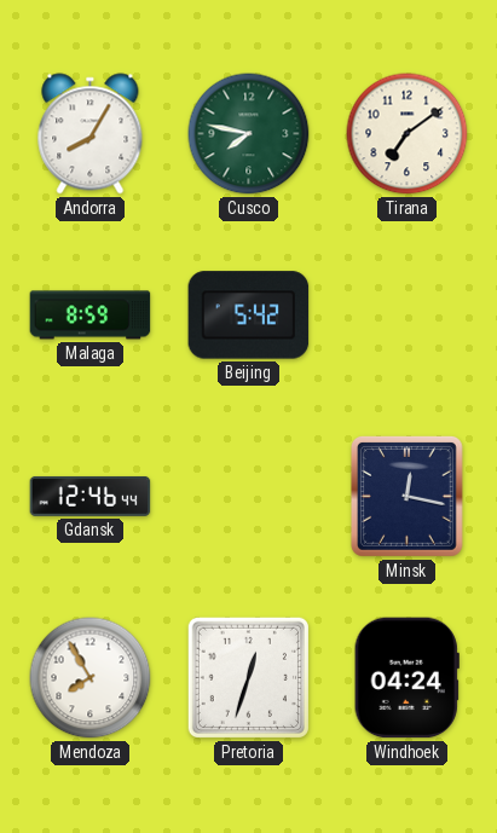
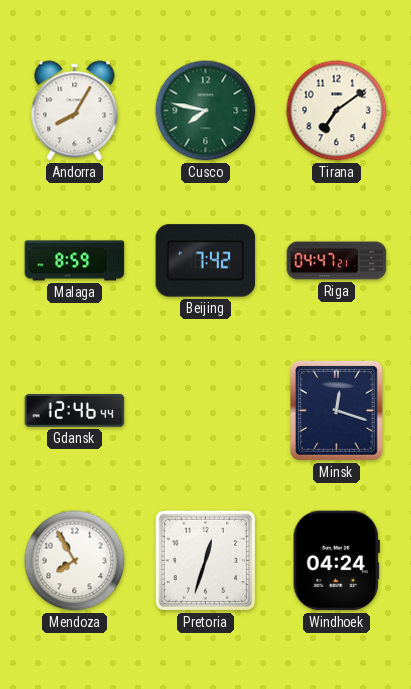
Beijing: 5:42 -> 7:42 (206, 261)
Riga: none -> 04:47 (337, 261)
Minsk: 12:17 -> 12:18 (336, 410)
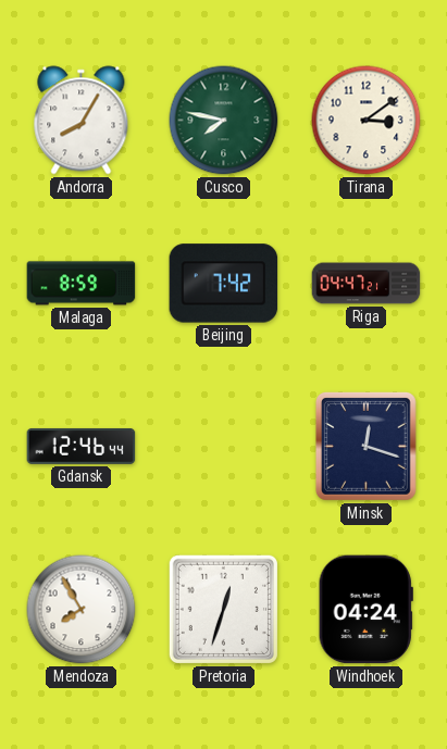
Tirana: 7:09 -> 3:09 (367, 121)
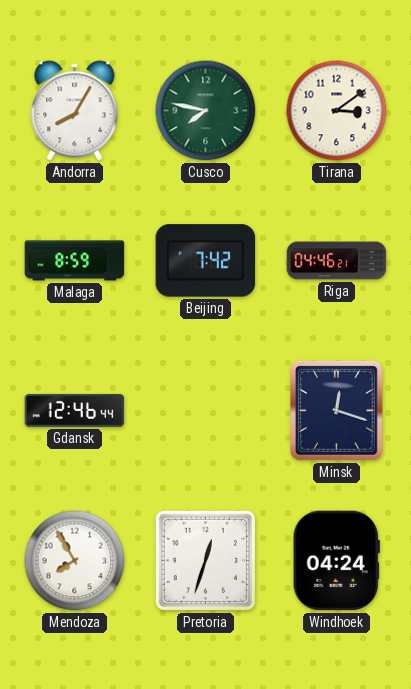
Riga: 04:47 -> 04:46 (337, 261)
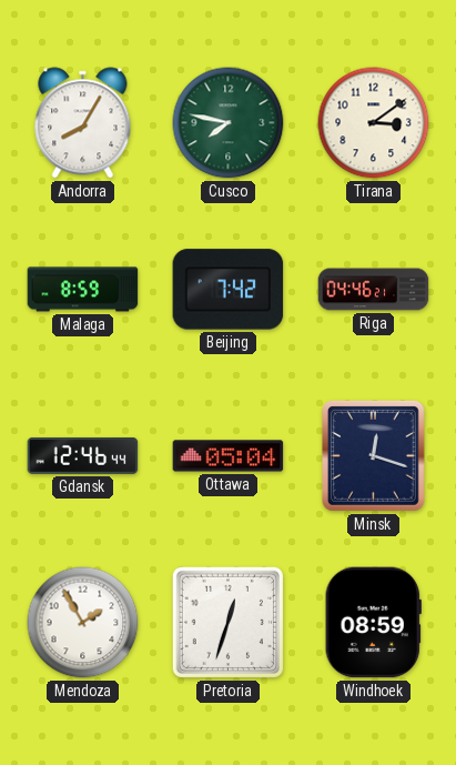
Ottawa: none -> 05:04 (229, 456)
Mendoza: 7:55 -> 1:55 (83, 623)
Windhoek: 04:24 -> 08:59 (373, 623)
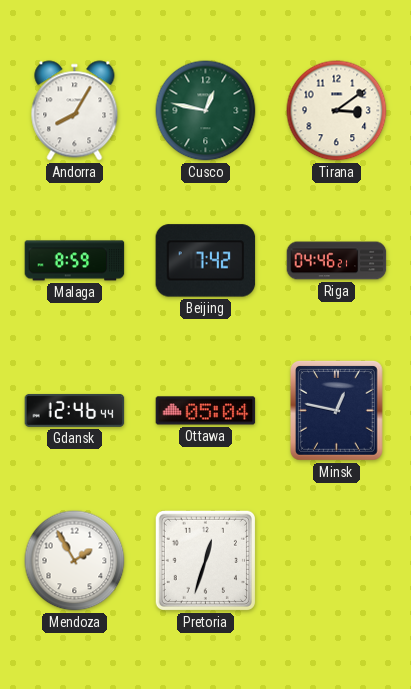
Cusco: 7:47 -> 12:47 (206, 111)
Minsk: 12:18 -> 12:47 (336, 410)
Windhoek: 08:59 -> none (373, 623)
